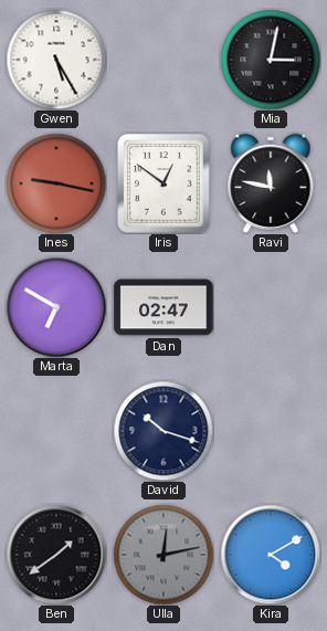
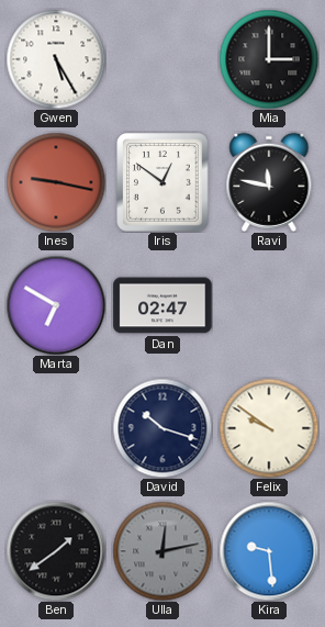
Mia: 3:02 -> 3:00 (269, 59)
Felix: none -> 9:51 (269, 428)
Kira: 4:10 -> 9:29 (269, 551)
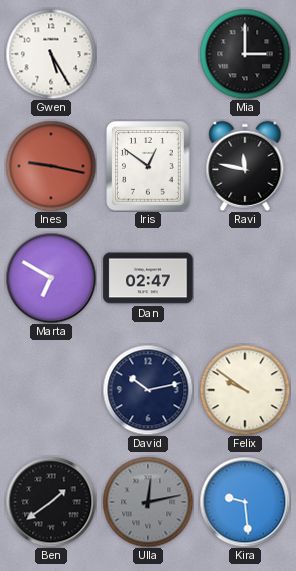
David: 10:18 -> 10:13 (148, 390)
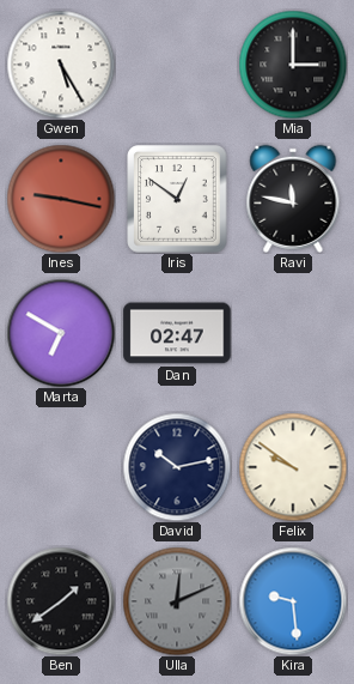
Ulla: 12:13 -> 12:11 (177, 601)
